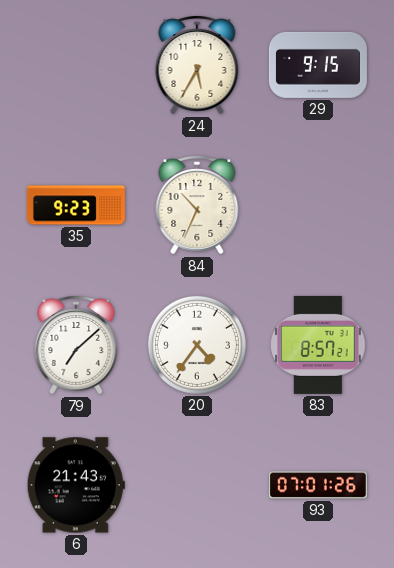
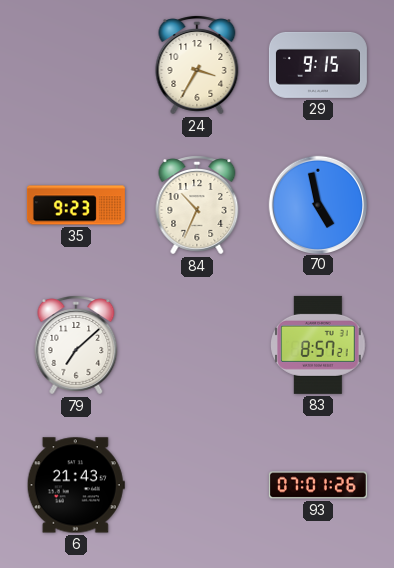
24: 5:35 -> 3:35 (197, 65)
70: none -> 4:58 (317, 204)
20: 4:36 -> none (197, 345)
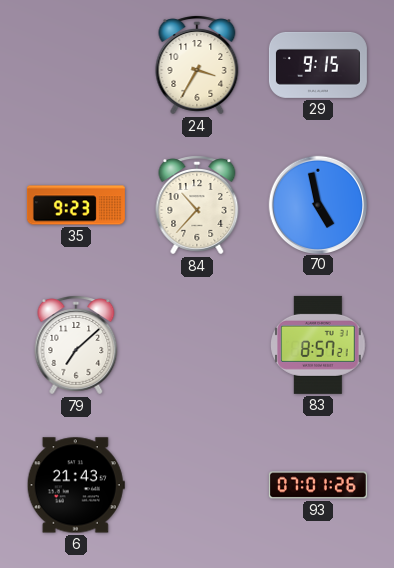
84: 10:34 -> 10:37 (197, 205)
